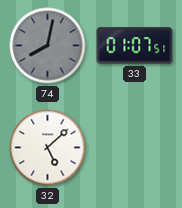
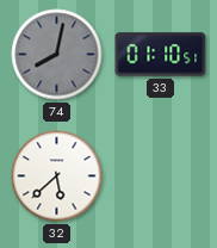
33: 01:07 -> 01:10 (161, 55)
32: 5:08 -> 5:38 (57, 176)
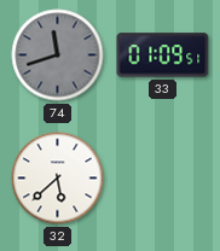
74: 8:02 -> 11:42 (58, 56)
33: 01:10 -> 01:09 (163, 56)
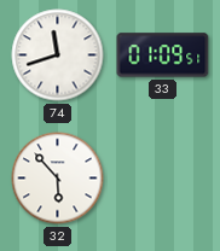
74 dial: grey -> white (58, 56)
32: 5:38 -> 5:53 (58, 179)
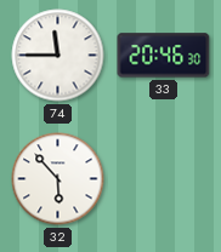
74: 11:42 -> 11:45 (58, 56)
33: 01:09 -> 20:46 (164, 56)
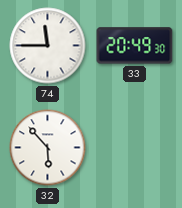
33: 20:46 -> 20:49 (135, 46)
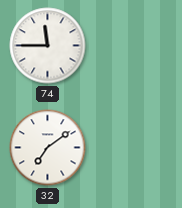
33: 20:49 -> none (135, 46)
32: 5:53 -> 7:09 (48, 148)
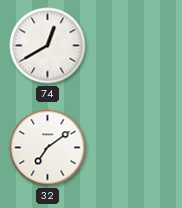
74: 11:45 -> 12:40 (48, 46)
